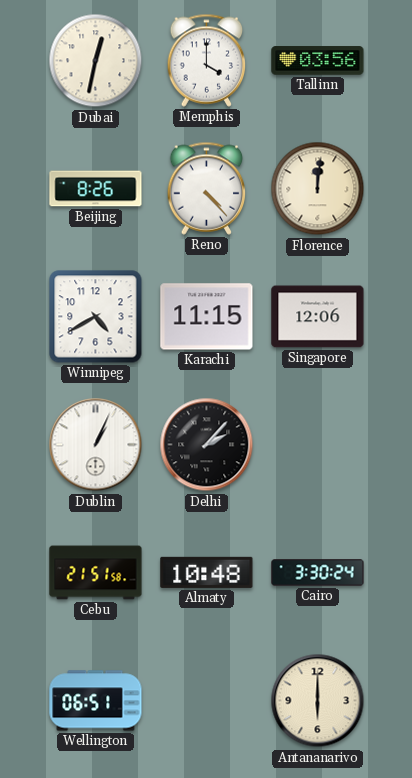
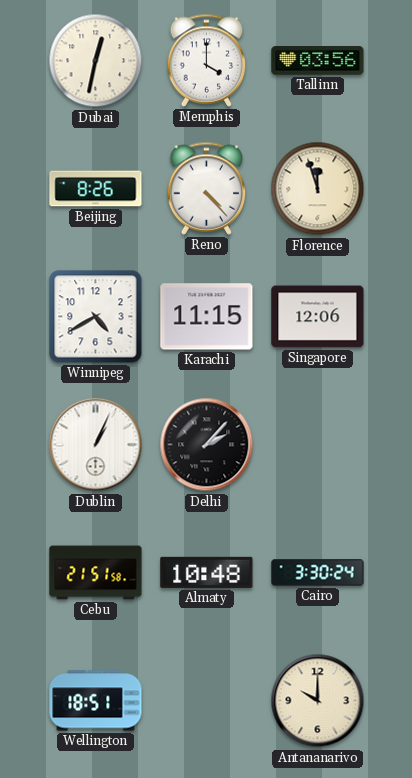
Florence: 12:01 -> 11:57 (318, 189)
Wellington: 06:51 -> 18:51 (96, 701)
Antananarivo: 6:00 -> 10:00 (318, 701)
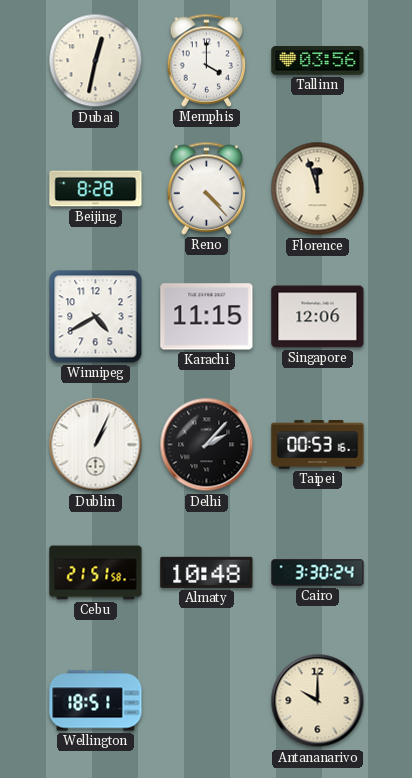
Beijing: 8:26 -> 8:28 (96, 189)
Taipei: none -> 00:53 (318, 445)
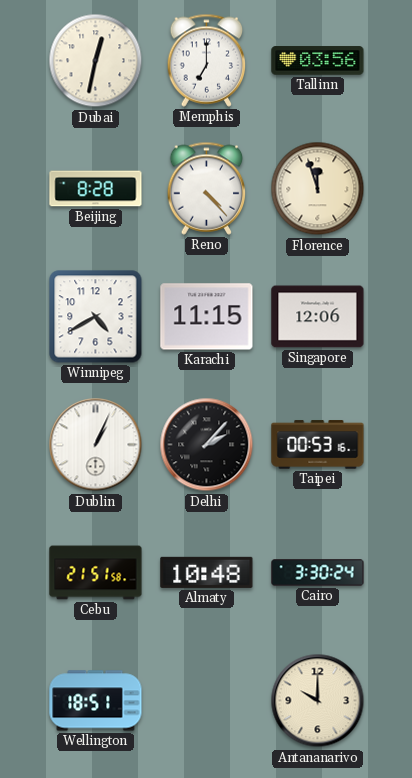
Memphis: 4:00 -> 7:00 (207, 60)
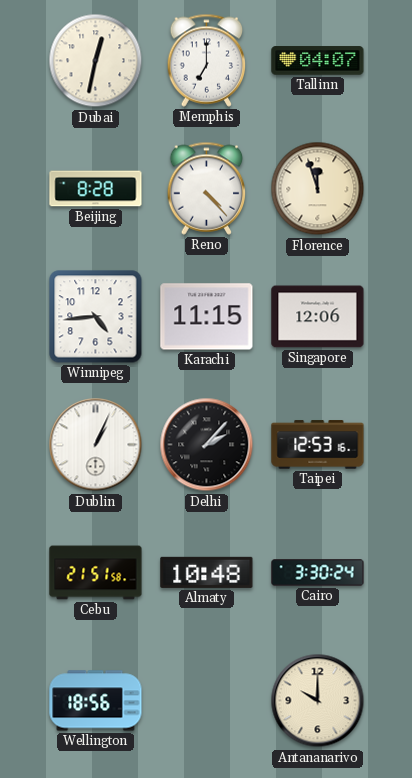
Tallinn: 03:56 -> 04:07 (318, 61)
Winnipeg: 4:40 -> 4:44 (96, 317)
Taipei: 00:53 -> 12:53 (318, 445)
Wellington: 18:51 -> 18:56 (96, 701)
